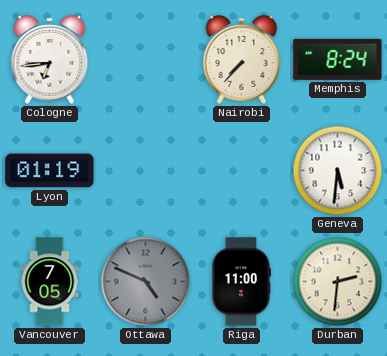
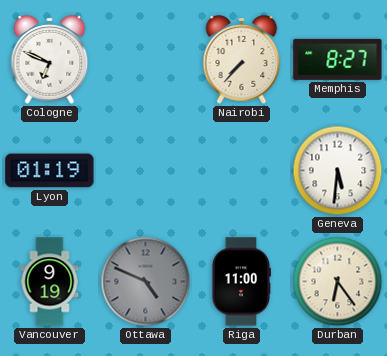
Cologne: 6:44 -> 6:49 (50, 60)
Memphis: 8:24 -> 8:27 (338, 59)
Vancouver: 7:05 -> 9:19 (50, 282)
Durban: 2:31 -> 6:24 (338, 282)
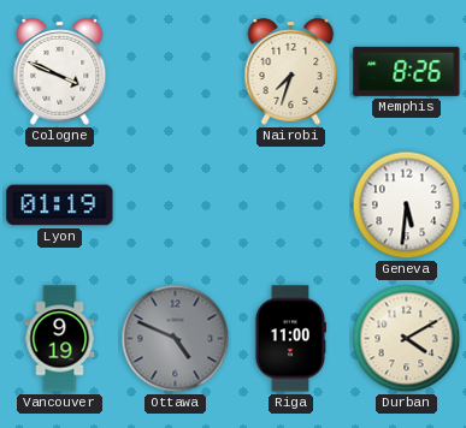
Cologne: 6:49 -> 3:49 (60, 72)
Nairobi: 7:37 -> 7:33 (291, 72)
Memphis: 8:27 -> 8:26 (407, 71)
Durban: 6:24 -> 4:10 (407, 339)
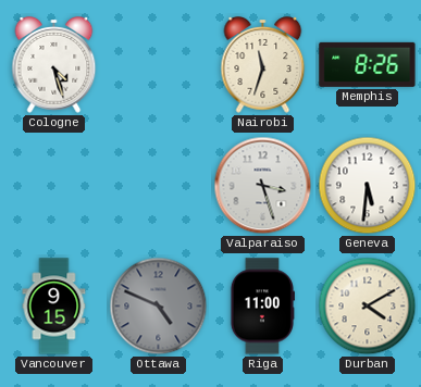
Cologne: 3:49 -> 4:27 (54, 65)
Nairobi: 7:33 -> 11:33 (263, 65)
Lyon: 01:19 -> none (60, 206)
Valparaiso: none -> 3:27 (263, 186)
Vancouver: 9:19 -> 9:15 (54, 307)
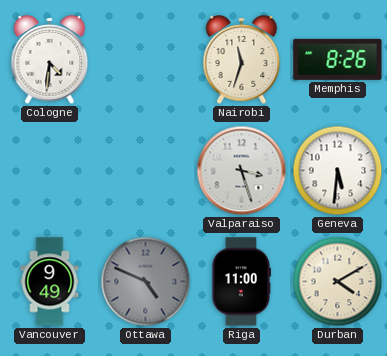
Cologne: 4:27 -> 4:31 (50, 60)
Vancouver: 9:15 -> 9:49 (50, 282)
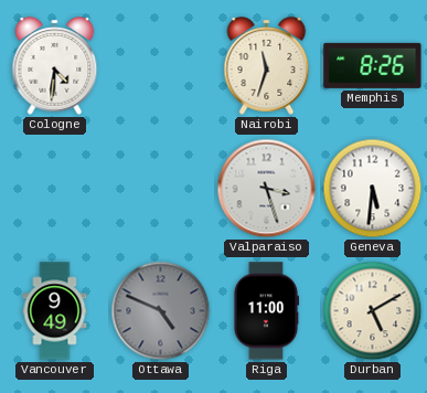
Durban: 4:10 -> 5:10 (373, 311)
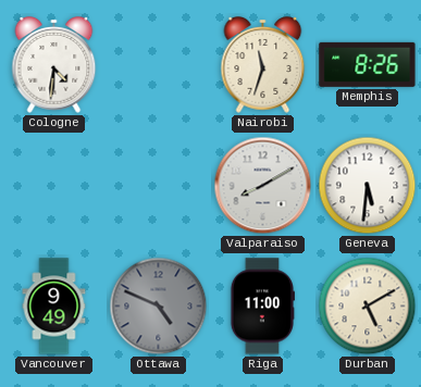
Valparaiso: 3:27 -> 8:10 (263, 186)
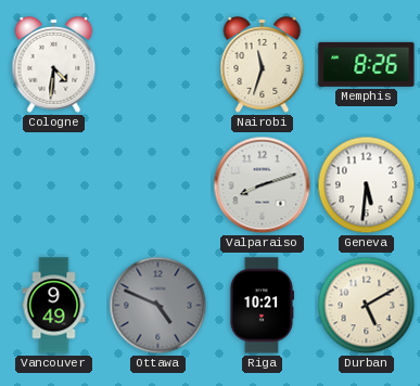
Valparaiso: 8:10 -> 8:12 (263, 185)
Riga: 11:00 -> 10:21 (260, 306)
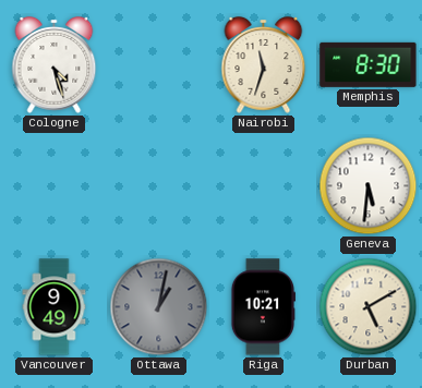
Cologne: 4:31 -> 4:27 (55, 65)
Memphis: 8:26 -> 8:30 (369, 64)
Valparaiso: 8:12 -> none (263, 185)
Ottawa: 4:49 -> 1:02 (159, 307)
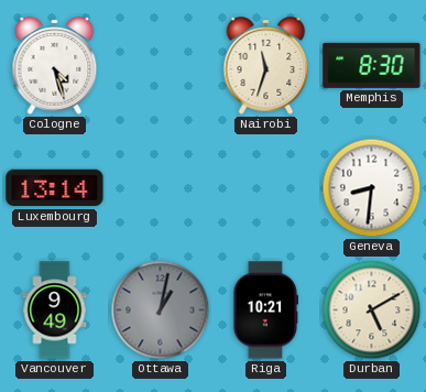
Luxembourg: none -> 13:14 (55, 188)
Geneva: 5:31 -> 8:31 (372, 188)
